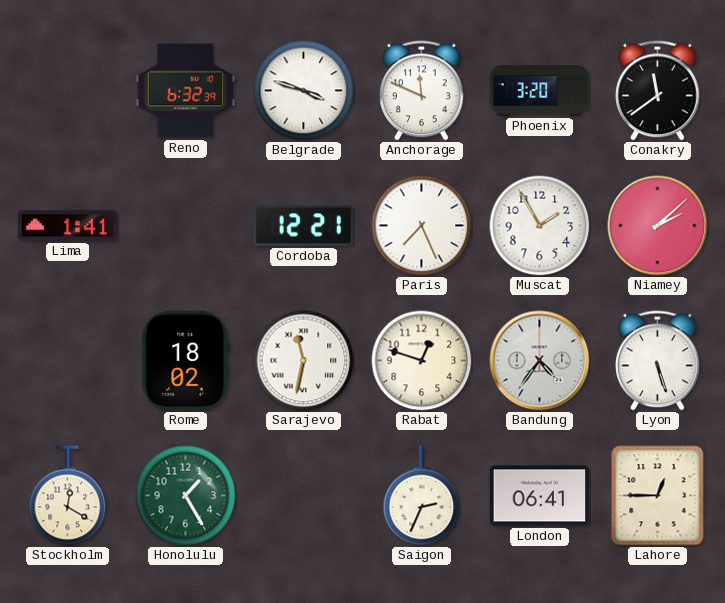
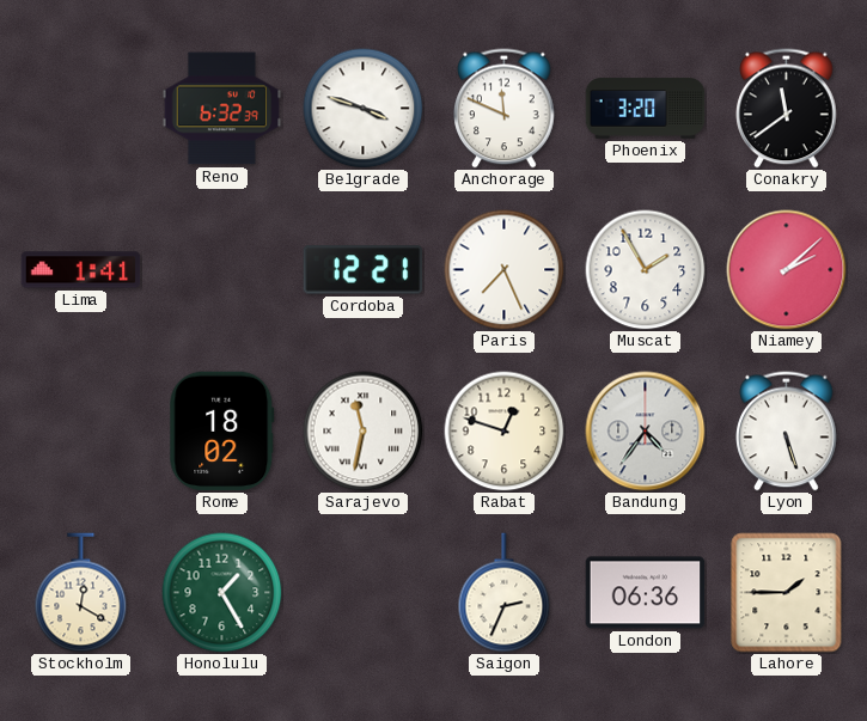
London: 06:41 -> 06:36 (646, 593)
Lahore: 12:45 -> 1:45 (787, 593)
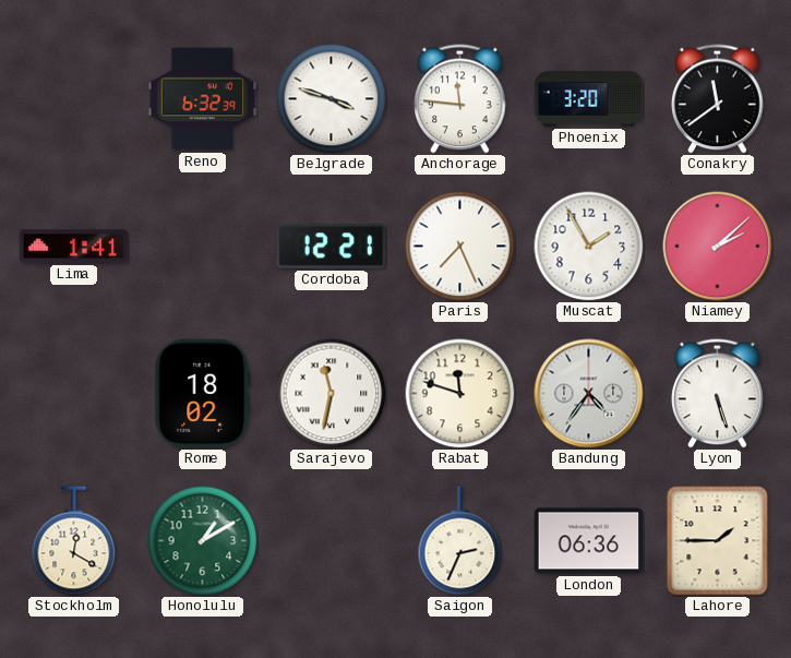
Anchorage: 11:49 -> 11:46 (460, 99)
Rabat: 12:48 -> 11:48 (460, 394)
Honolulu: 1:25 -> 1:10 (203, 541)
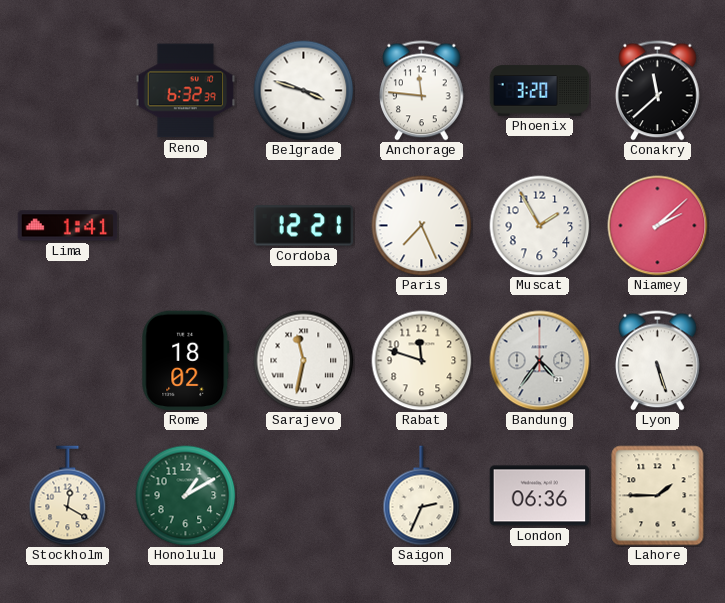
Conakry: 11:39 -> 11:38 (658, 91)
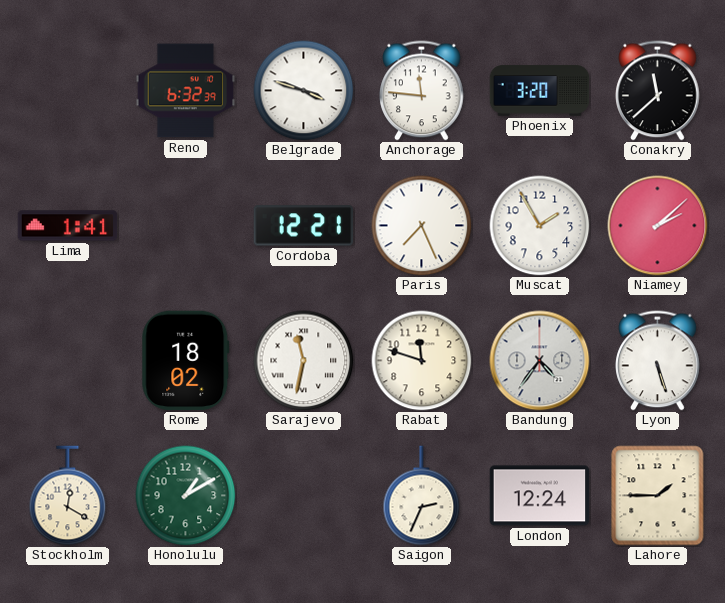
London: 06:36 -> 12:24 (540, 496)
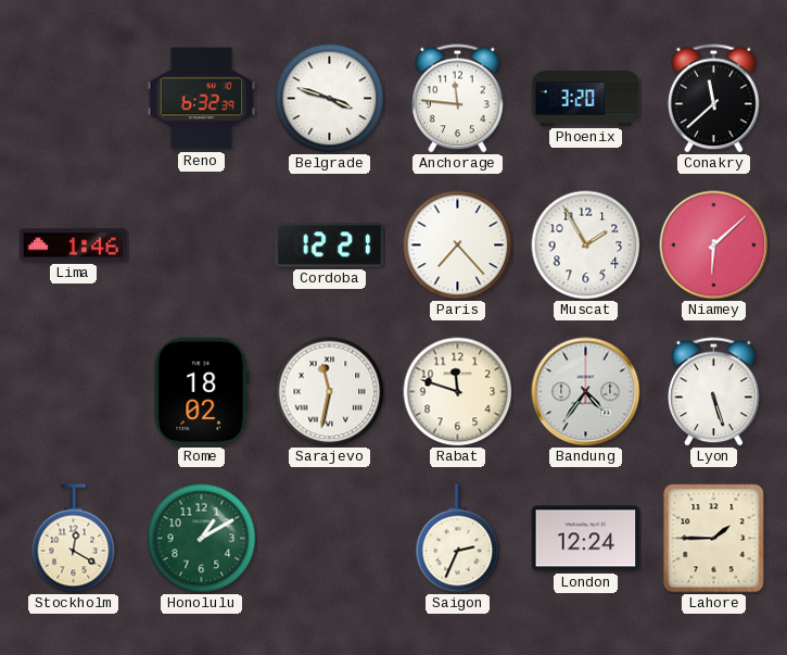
Lima: 1:41 -> 1:46 (74, 245)
Paris: 7:26 -> 7:23 (458, 245)
Niamey: 2:08 -> 6:08 (714, 245)
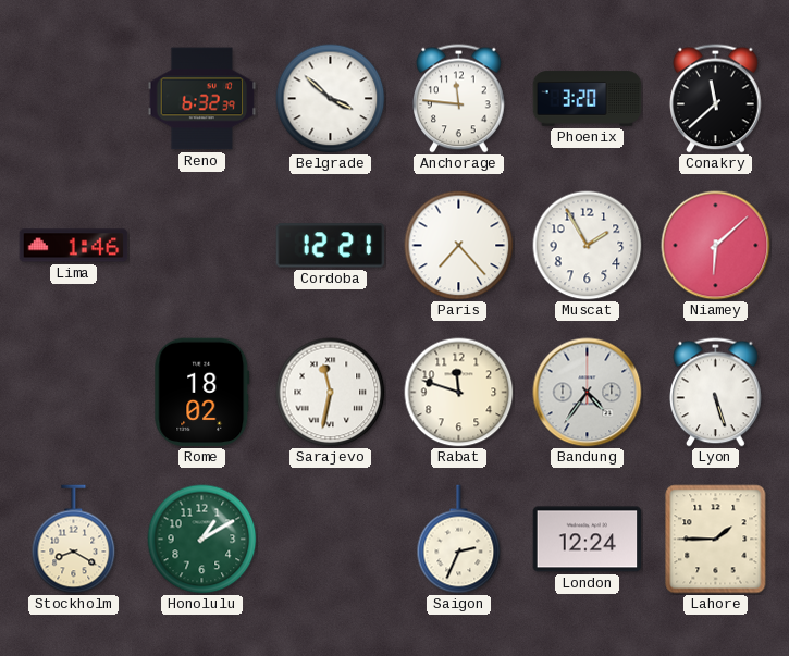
Belgrade: 3:48 -> 3:52 (331, 99)
Stockholm: 12:20 -> 8:20 (74, 540)
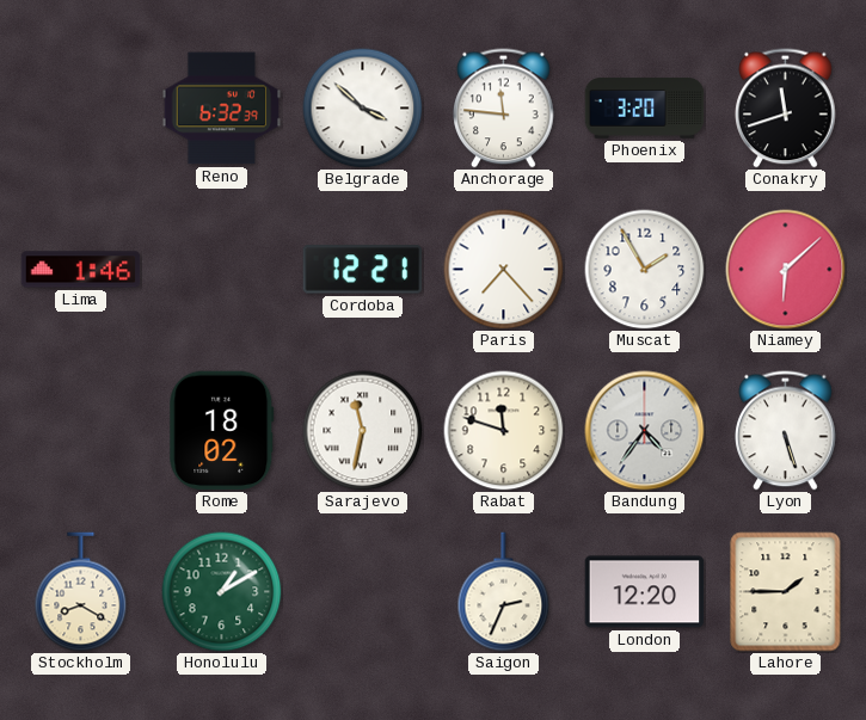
Conakry: 11:38 -> 11:42 (786, 109)
London: 12:24 -> 12:20 (645, 592)
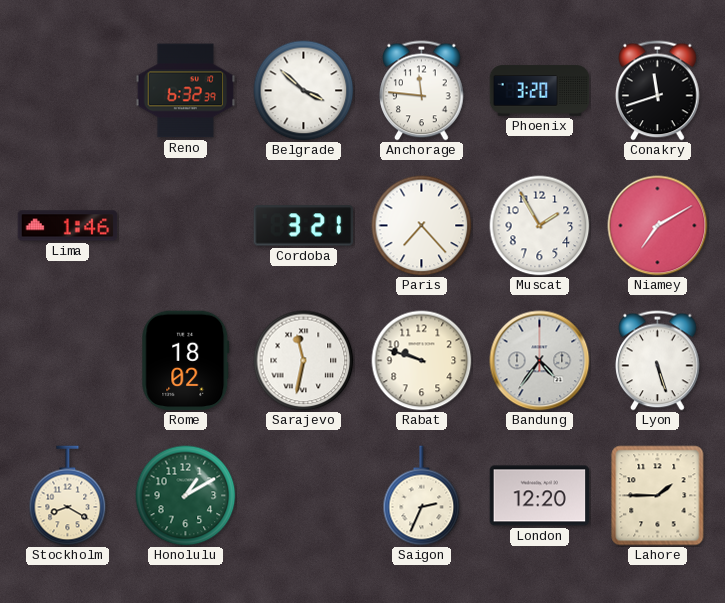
Cordoba: 12:21 -> 3:21 (304, 226)
Niamey: 6:08 -> 7:10 (658, 226)
Rabat: 11:48 -> 9:48 (422, 361)
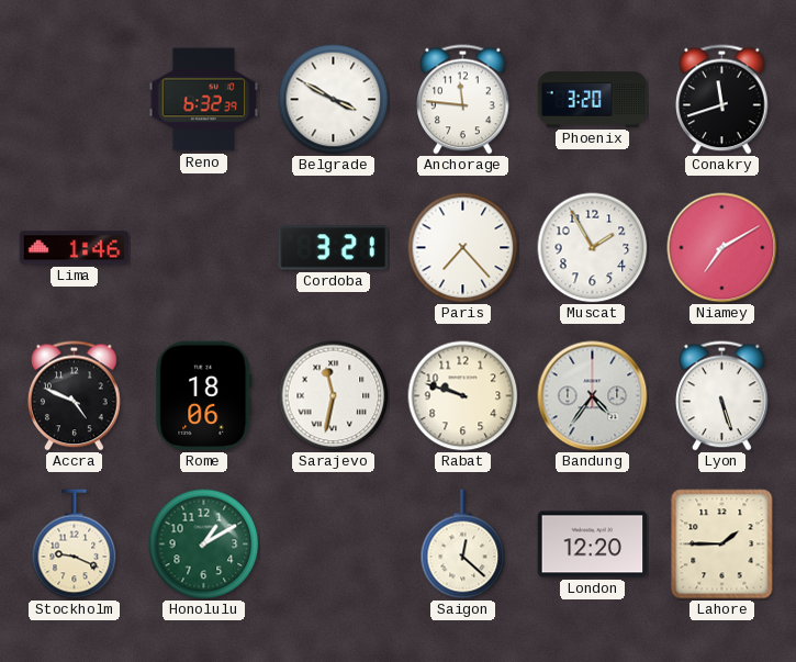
Belgrade: 3:52 -> 3:50 (334, 100)
Accra: none -> 4:49 (75, 396)
Rome: 18:02 -> 18:06 (204, 396)
Stockholm: 8:20 -> 9:19 (75, 545)
Saigon: 2:34 -> 12:22 (463, 545)
